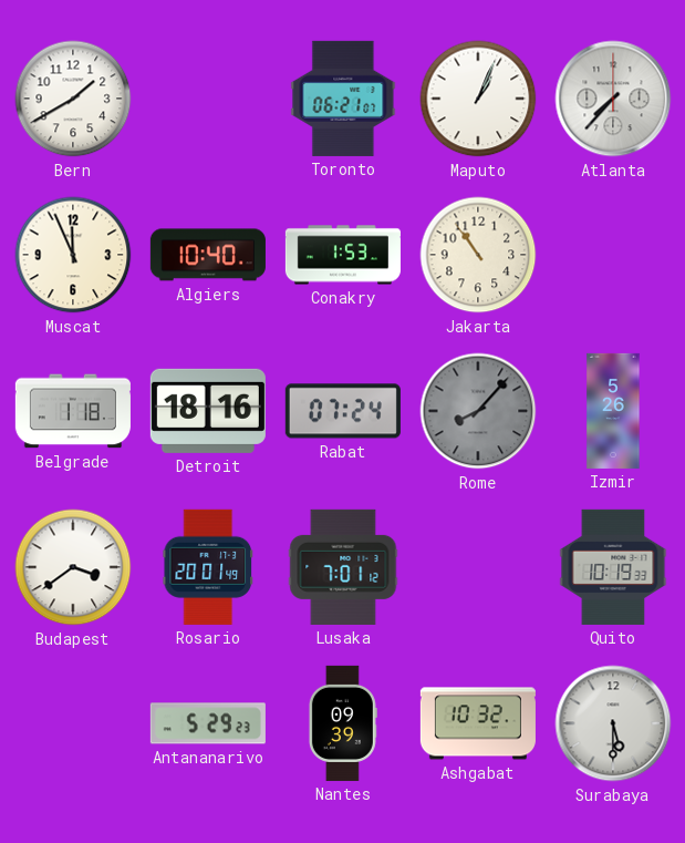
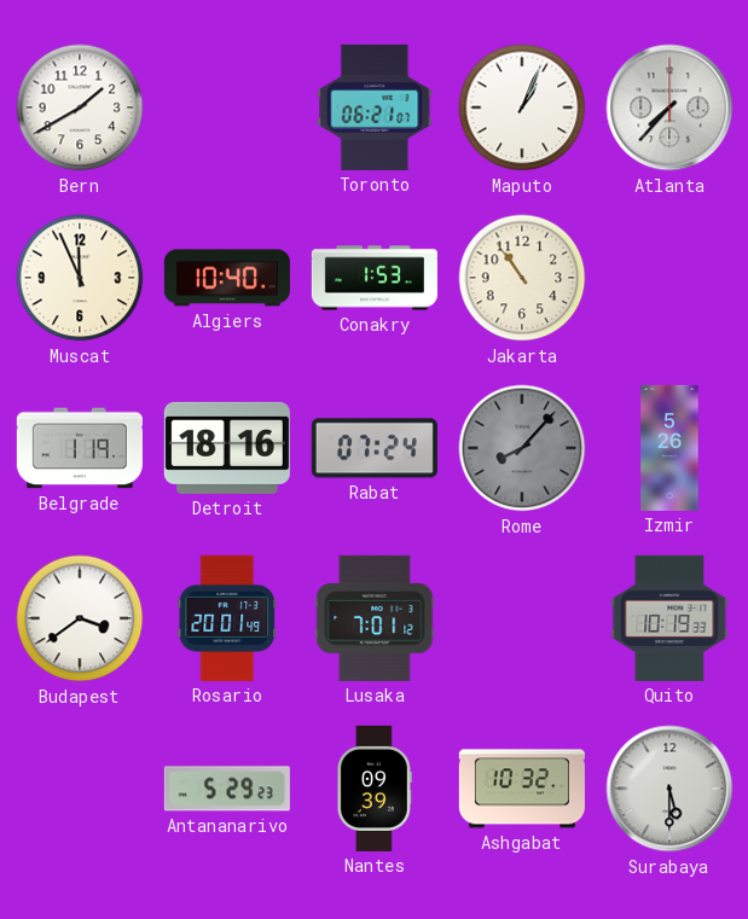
Belgrade: 1:18 -> 1:19 (80, 448)
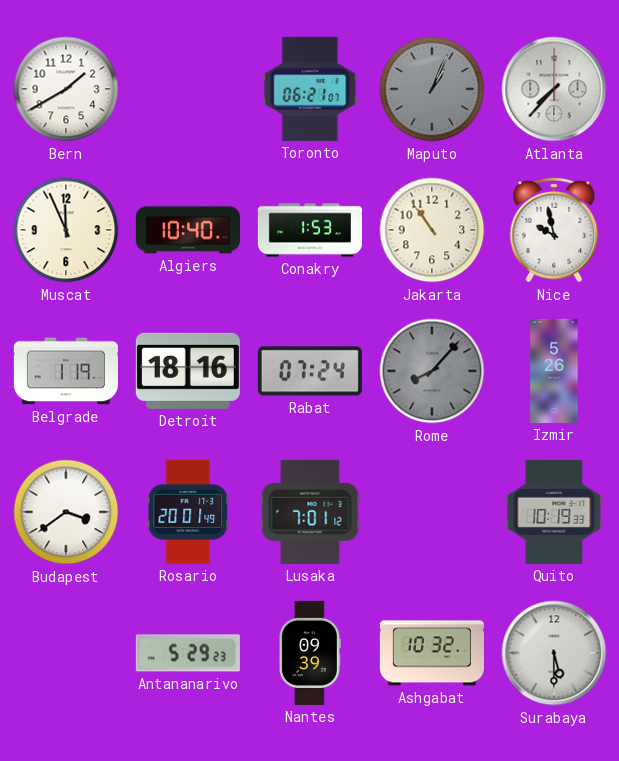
Maputo dial: white -> grey (432, 89)
Nice: none -> 9:58 (554, 230)
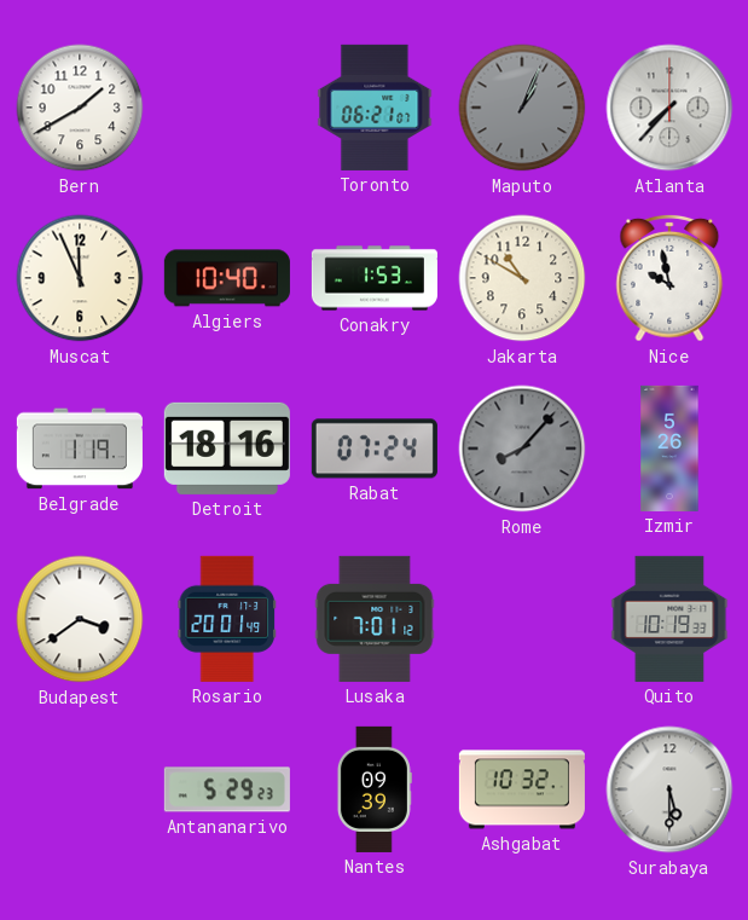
Jakarta: 10:54 -> 10:50 (522, 278)
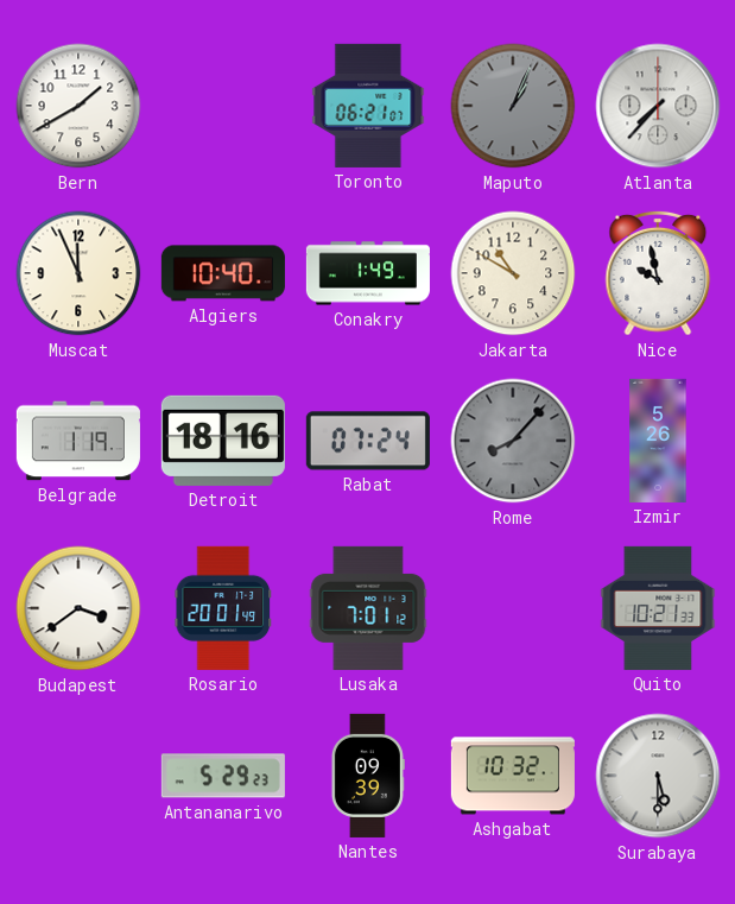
Conakry: 1:53 -> 1:49 (368, 273)
Quito: 10:19 -> 10:21 (658, 608)
